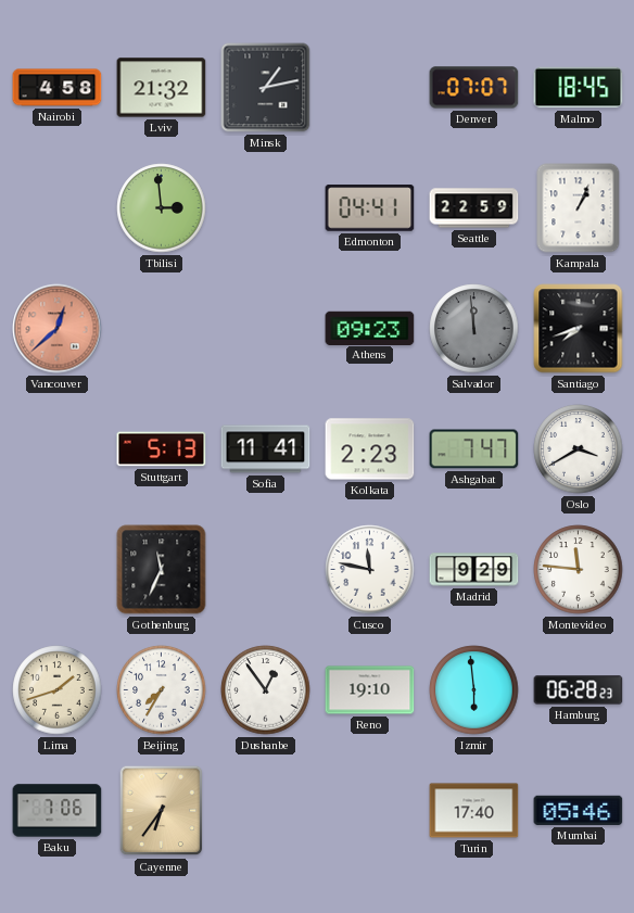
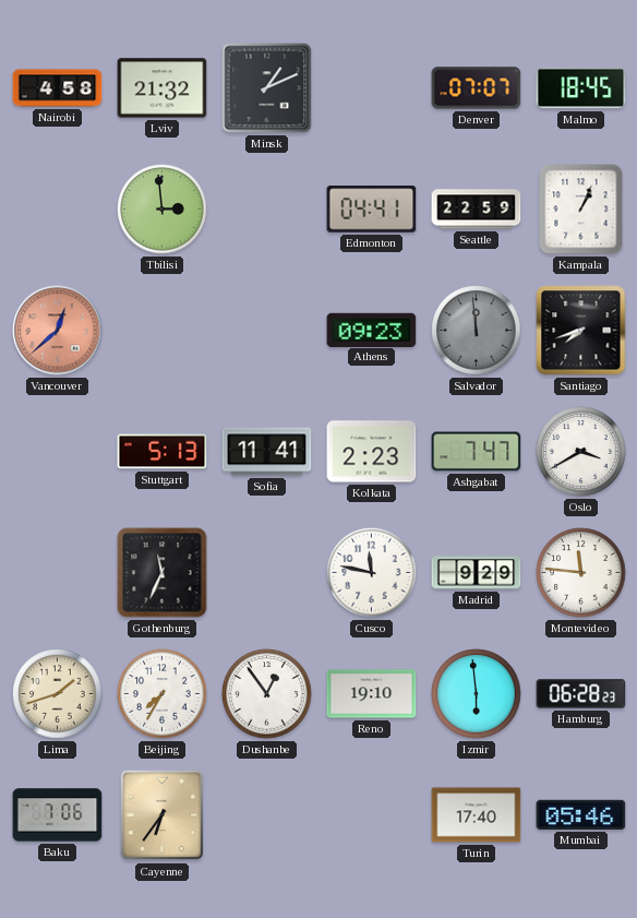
Minsk: 1:13 -> 1:11 (267, 88)
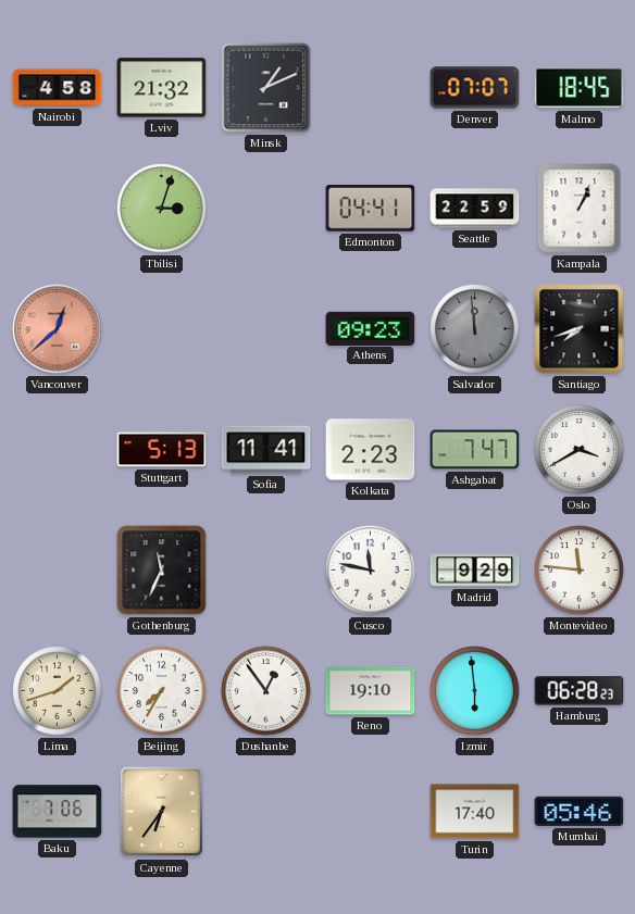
Tbilisi: 2:59 -> 3:03 (162, 209)
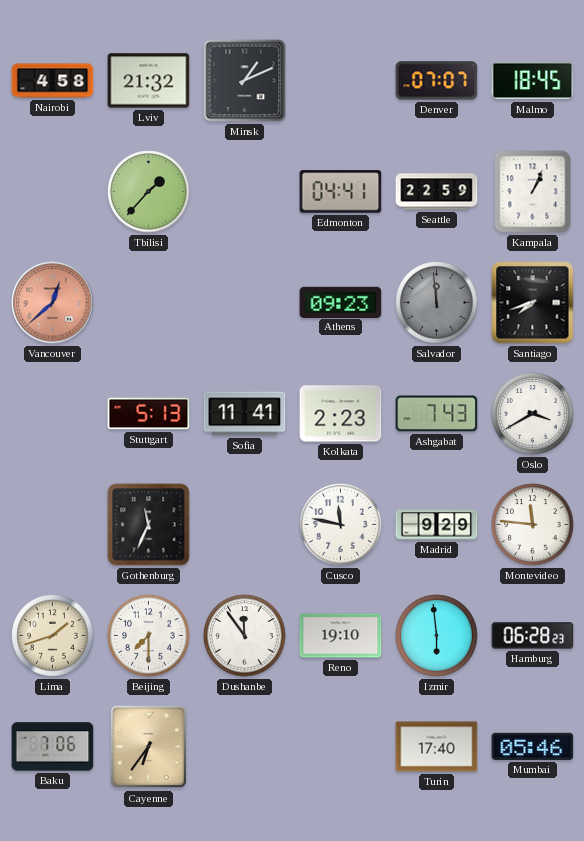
Tbilisi: 3:03 -> 1:37 (149, 192)
Ashgabat: 7:47 -> 7:43 (437, 414)
Beijing: 7:35 -> 7:30 (149, 636)
Dushanbe: 12:54 -> 11:54 (245, 636)
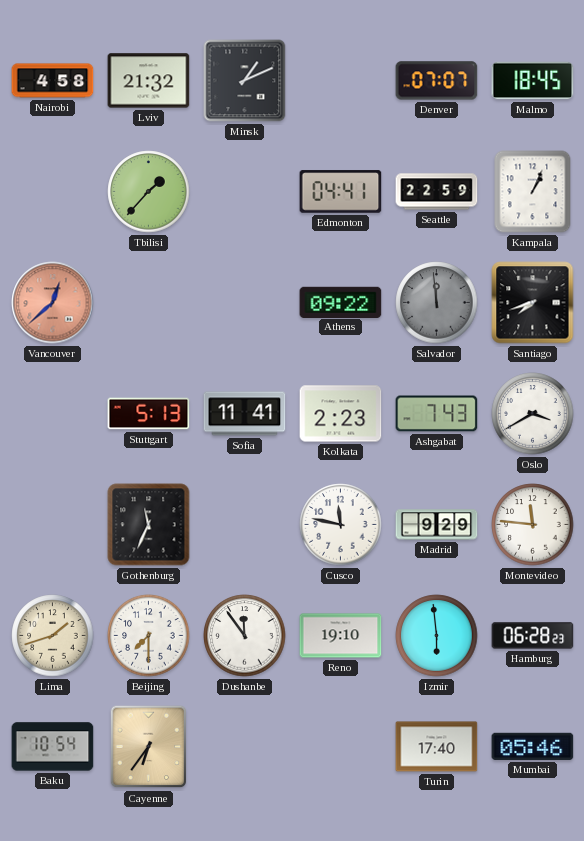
Athens: 09:23 -> 09:22 (341, 302)
Baku: 7:06 -> 10:54 (53, 747)
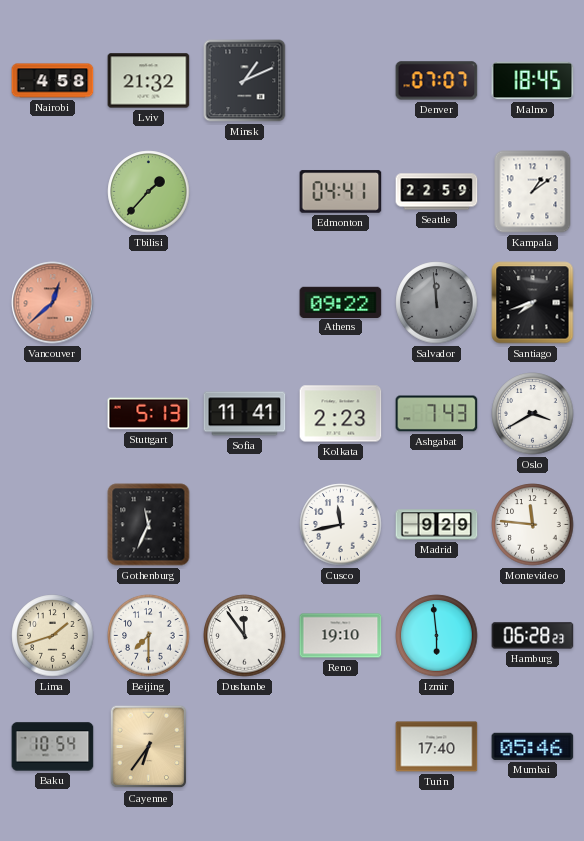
Kampala: 1:04 -> 1:09 (533, 192)
Cusco: 11:47 -> 11:43 (341, 525)
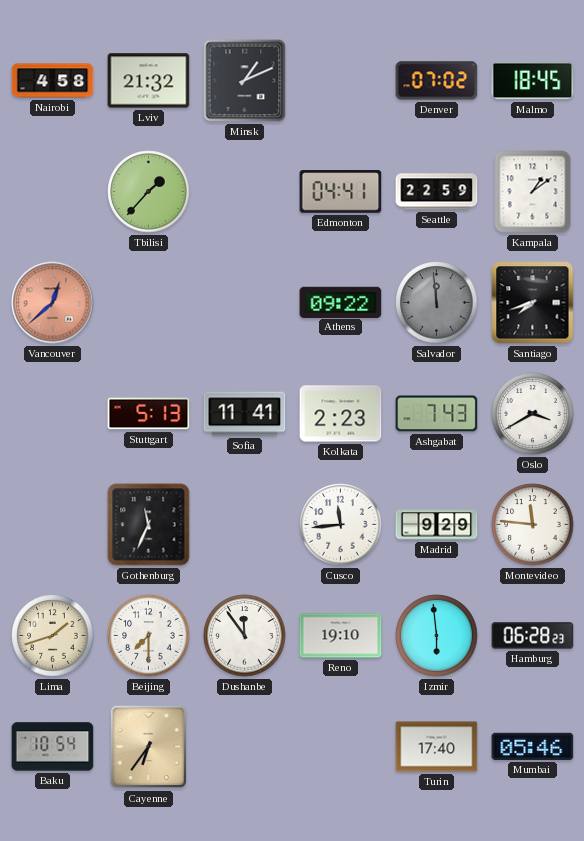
Denver: 07:07 -> 07:02 (437, 81)
Cusco: 11:43 -> 11:44 (341, 525)
